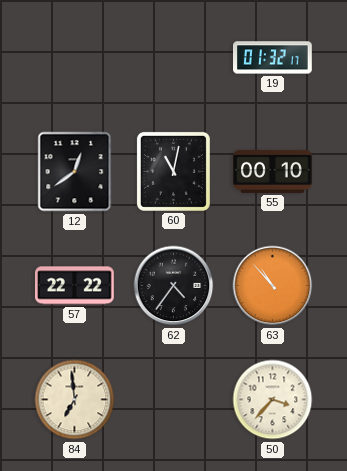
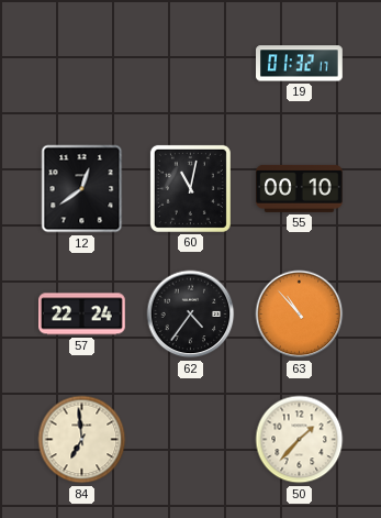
57: 22:22 -> 22:24 (82, 315)
50: 3:37 -> 1:37 (300, 440)
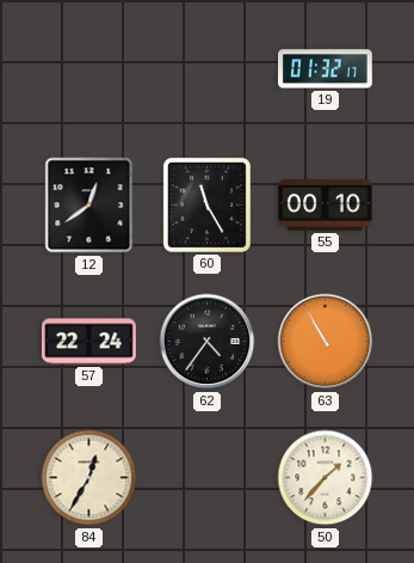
60: 11:02 -> 11:25 (206, 204)
63: 10:53 -> 10:55 (326, 342)
84: 6:59 -> 12:35 (89, 478)
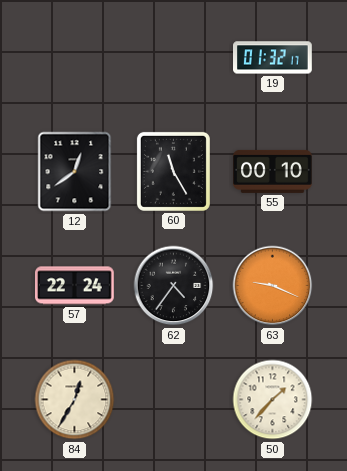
63: 10:55 -> 9:19 (273, 286)
